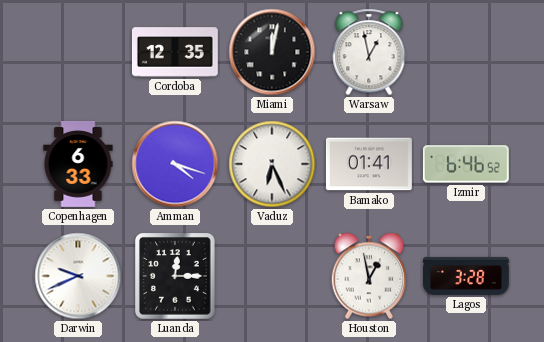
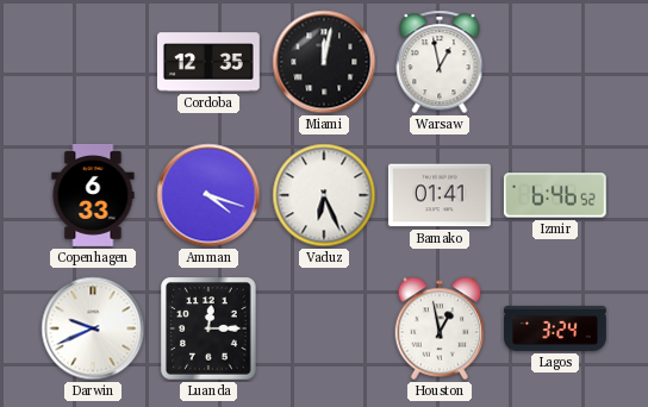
Lagos: 3:28 -> 3:24 (556, 328)
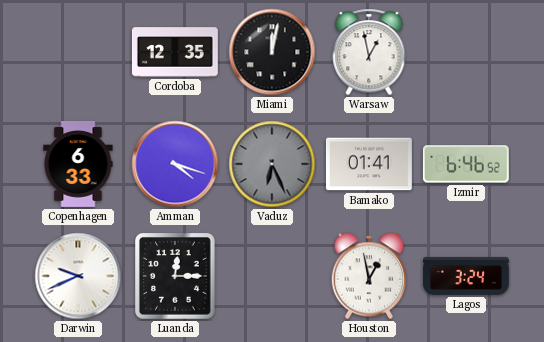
Vaduz dial: white -> grey (272, 164)
